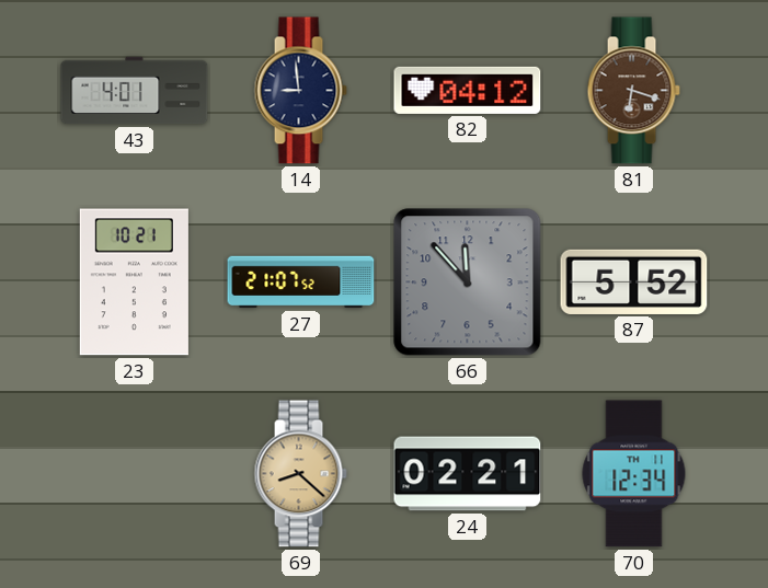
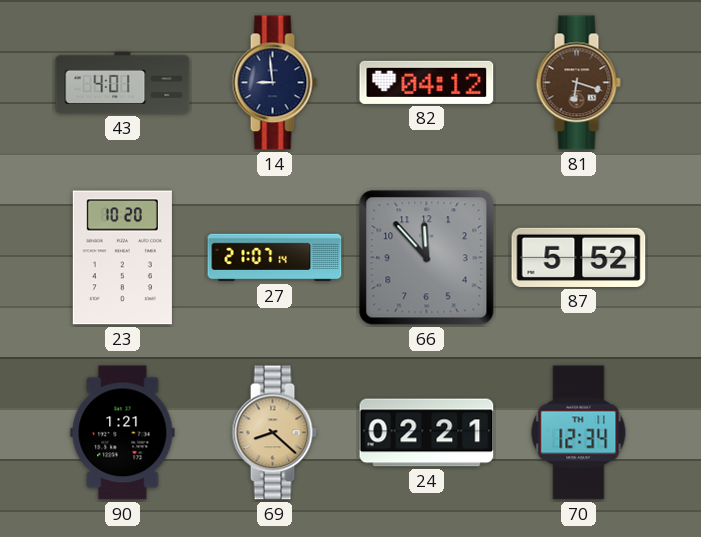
23: 10:21 -> 10:20 (122, 258)
27: 21:07:52 -> 21:07:14 (275, 258)
90: none -> 1:21 (123, 433)
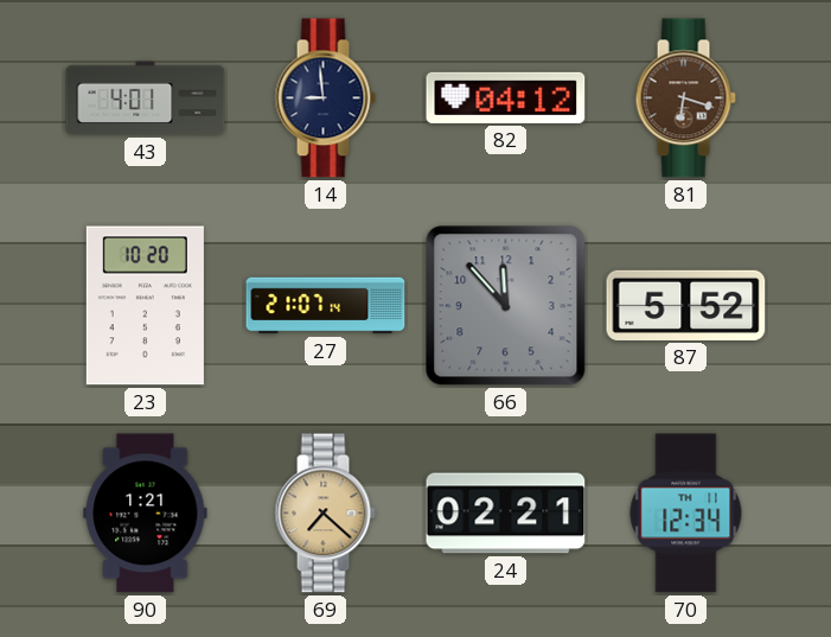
69: 8:22 -> 7:22 (325, 514)
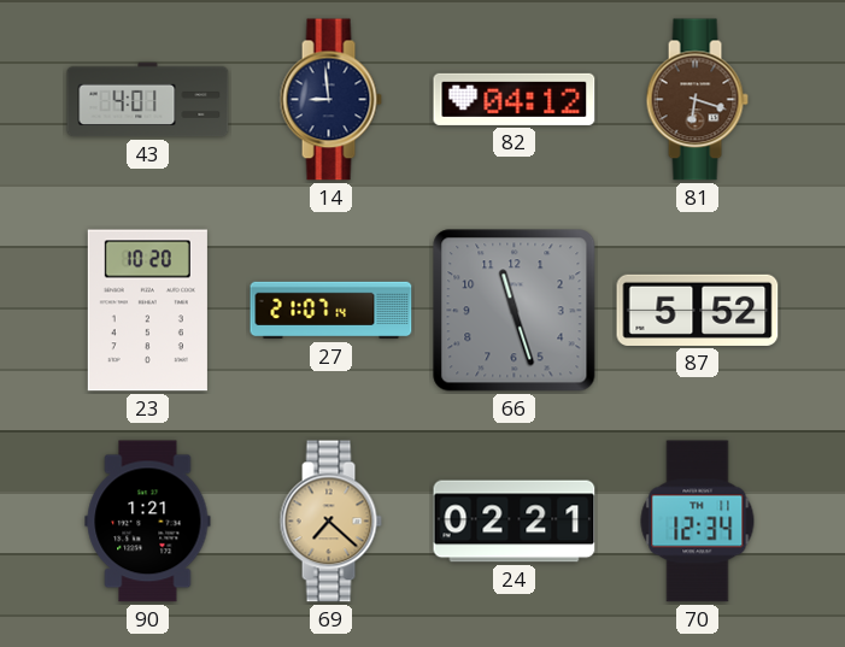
66: 11:53 -> 11:27 (515, 311)
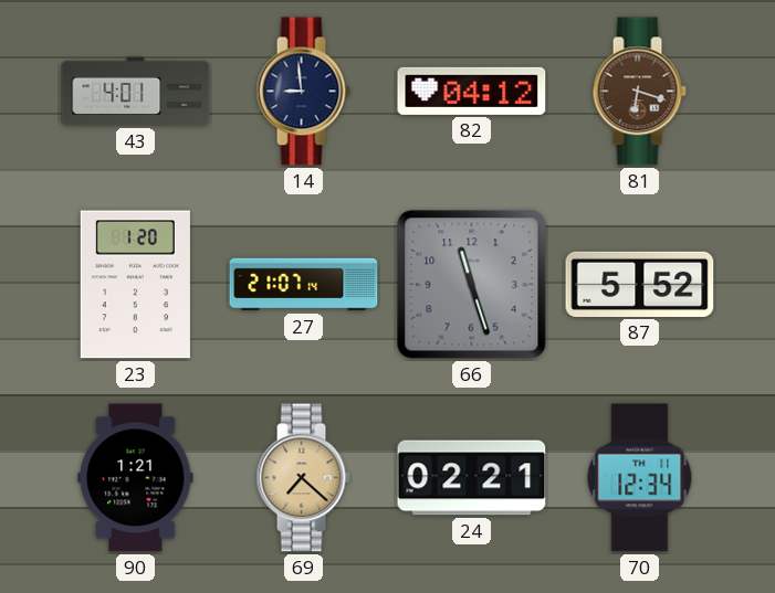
23: 10:20 -> 1:20 (135, 285)
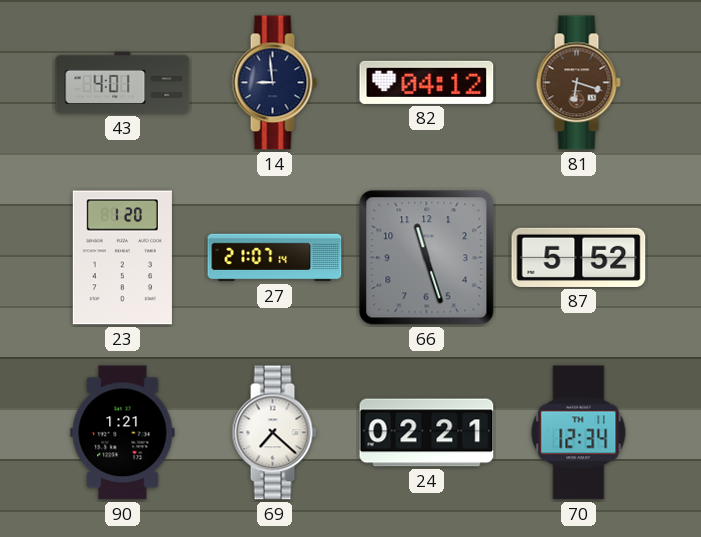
69 dial: champagne -> white (274, 433)
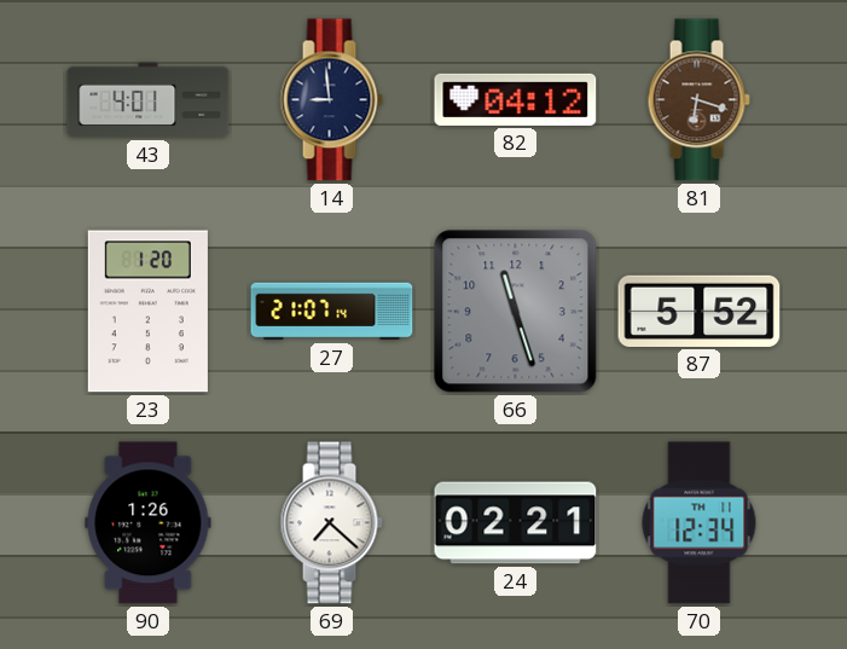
90: 1:21 -> 1:26 (149, 523)
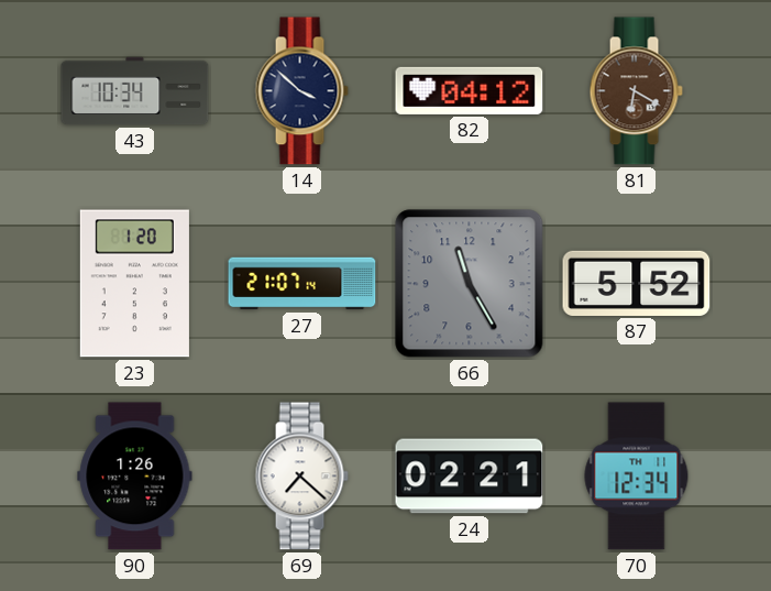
43: 4:01 -> 10:34 (135, 91)
14: 8:59 -> 3:52 (301, 91)
81: 6:18 -> 6:20 (636, 91)
66: 11:27 -> 11:25 (470, 284)
